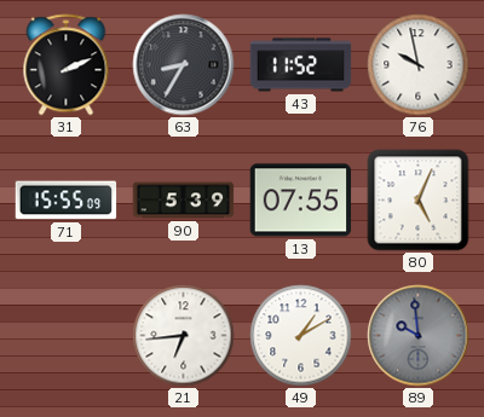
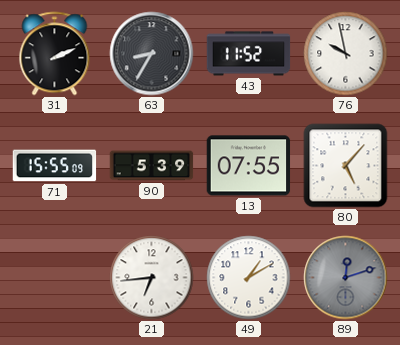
80: 5:04 -> 5:07 (346, 166)
89: 9:59 -> 12:12 (346, 278)
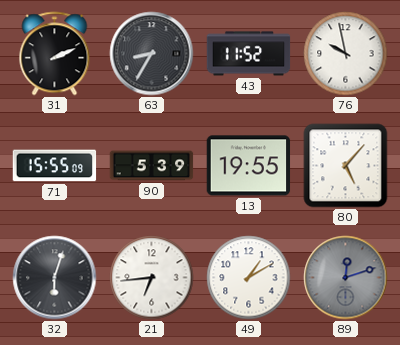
13: 07:55 -> 19:55 (249, 166)
32: none -> 6:03 (55, 278)
